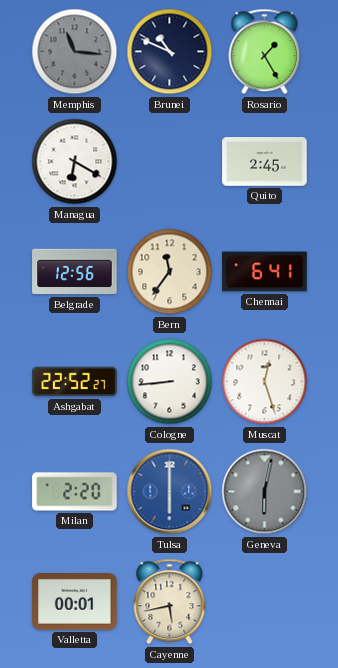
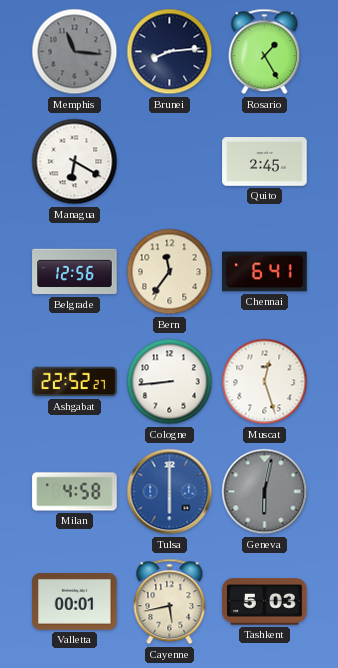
Brunei: 10:49 -> 8:14 (170, 52)
Milan: 2:20 -> 4:58 (75, 492)
Tashkent: none -> 5:03 (265, 602)
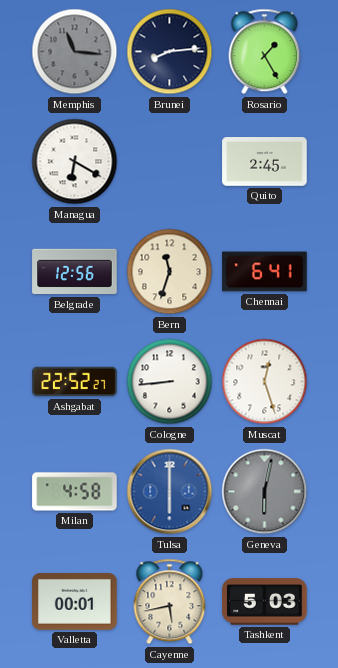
Bern: 11:36 -> 11:33 (170, 272)
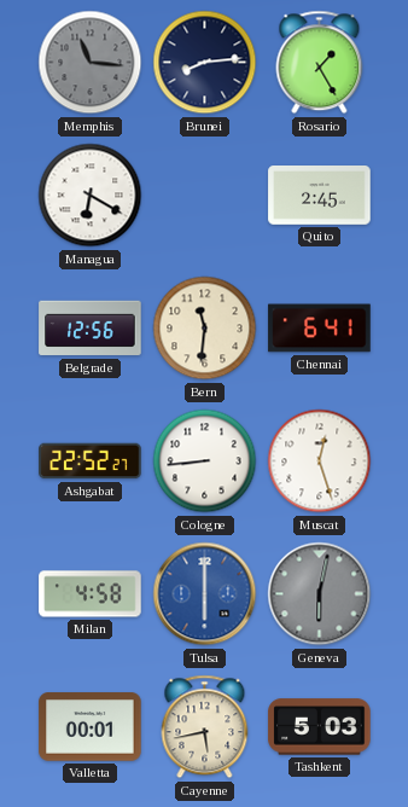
Bern: 11:33 -> 11:31 (205, 329)
